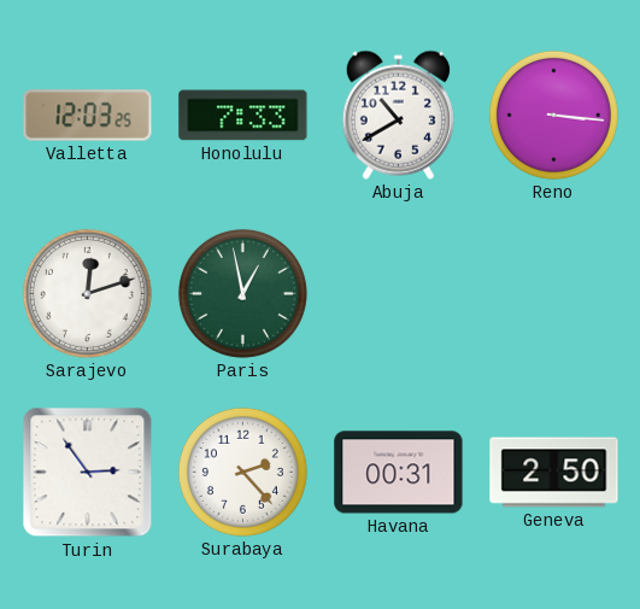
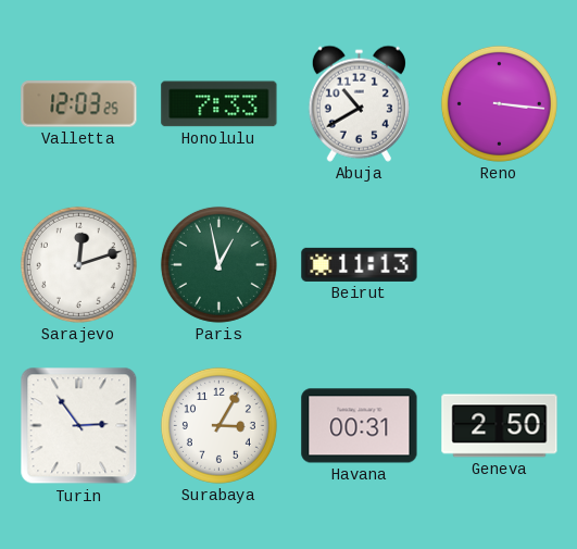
Beirut: none -> 11:13 (360, 264)
Surabaya: 2:23 -> 3:05 (218, 425)
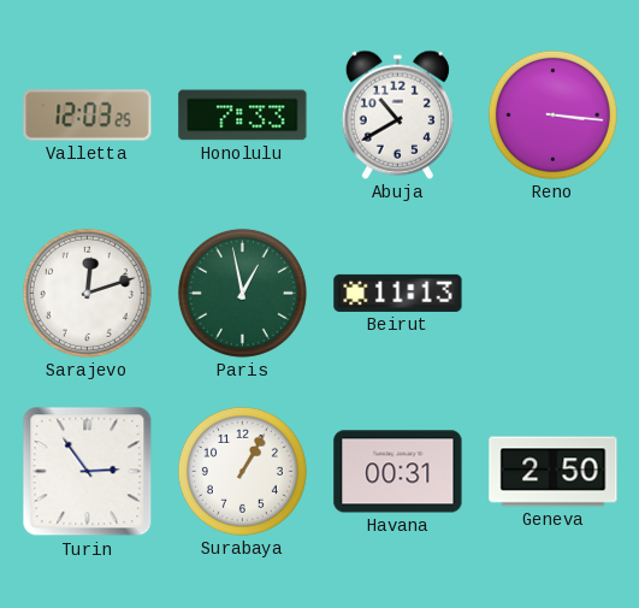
Surabaya: 3:05 -> 1:05 (242, 471)
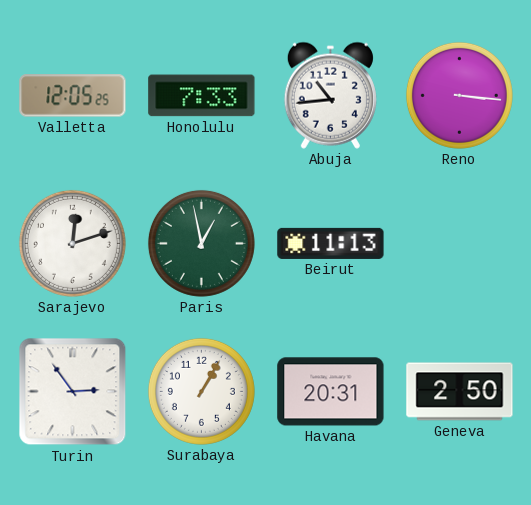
Valletta: 12:03 -> 12:05 (73, 96)
Abuja: 10:40 -> 10:44 (330, 95)
Havana: 00:31 -> 20:31 (331, 392)
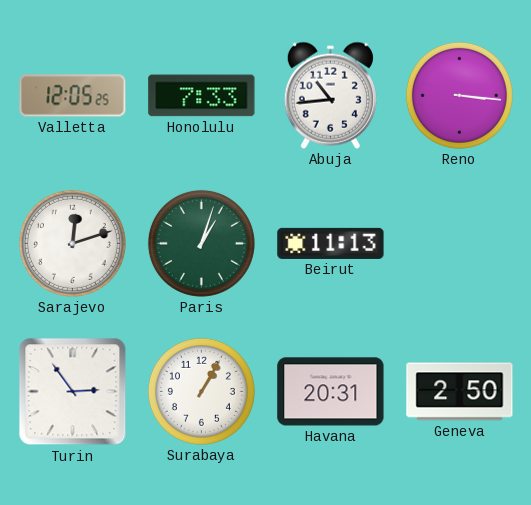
Paris: 12:58 -> 1:03 (201, 243)
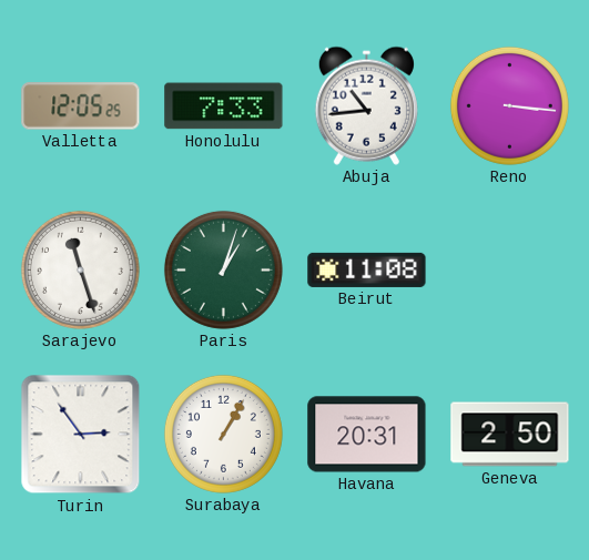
Sarajevo: 12:12 -> 11:27 (80, 269)
Beirut: 11:13 -> 11:08 (367, 269)
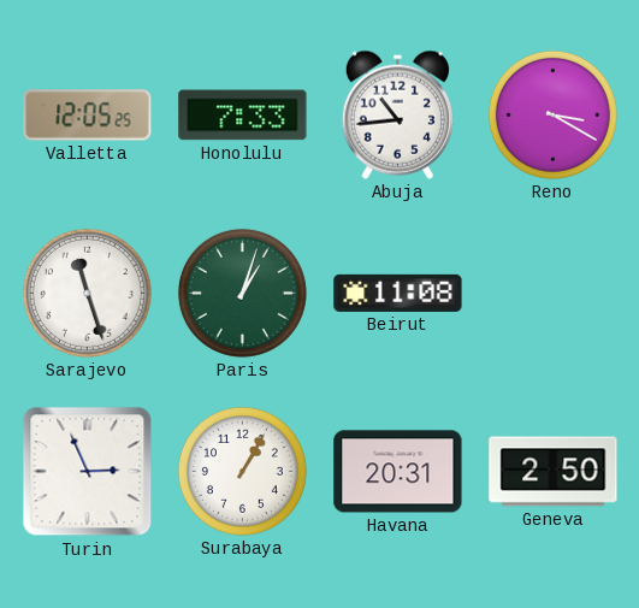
Reno: 3:16 -> 3:20 (552, 114)
Turin: 2:54 -> 2:56 (88, 472)
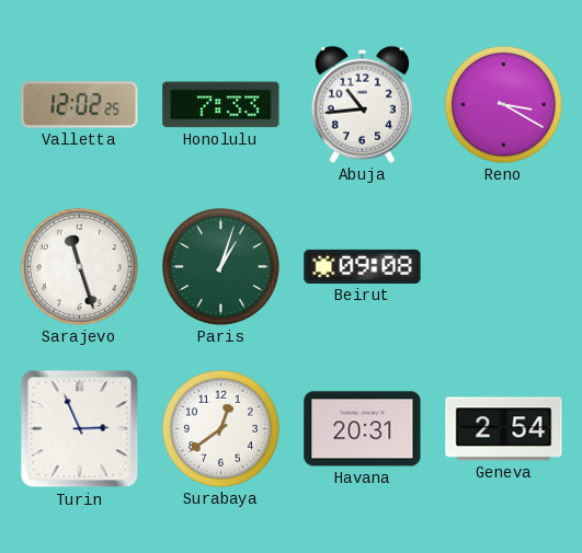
Valletta: 12:05 -> 12:02 (80, 105)
Beirut: 11:08 -> 09:08 (363, 266)
Surabaya: 1:05 -> 12:39 (220, 428)
Geneva: 2:50 -> 2:54 (504, 429)
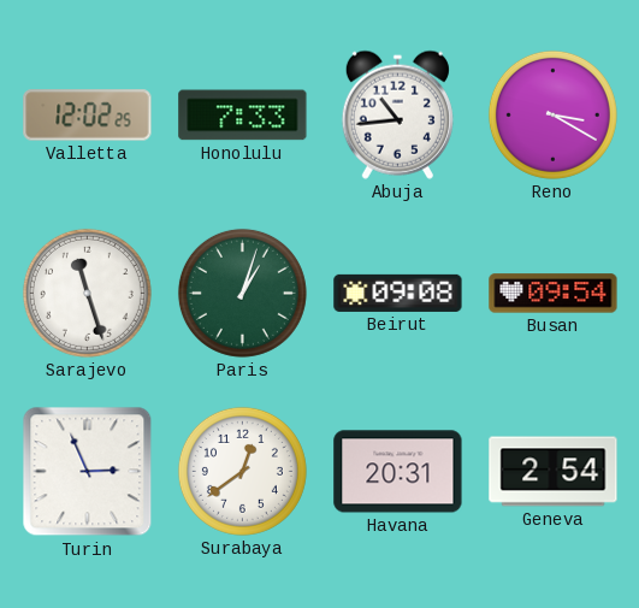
Busan: none -> 09:54 (554, 294)
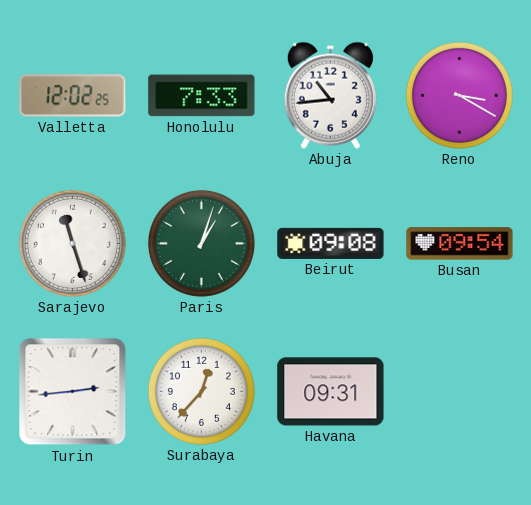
Turin: 2:56 -> 2:44 (73, 392)
Surabaya: 12:39 -> 12:37 (201, 391)
Havana: 20:31 -> 09:31 (331, 392)
Geneva: 2:54 -> none (554, 472)
